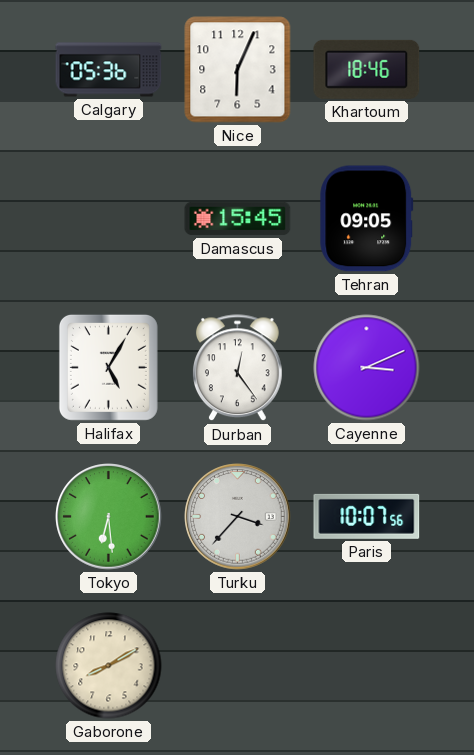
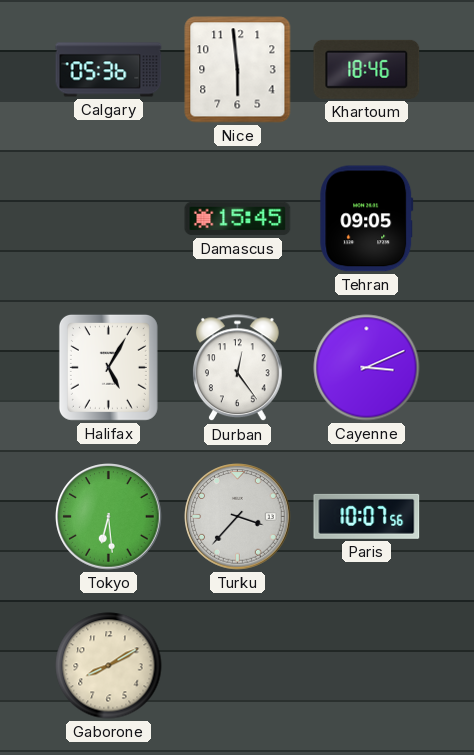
Nice: 6:04 -> 5:59 (238, 70)
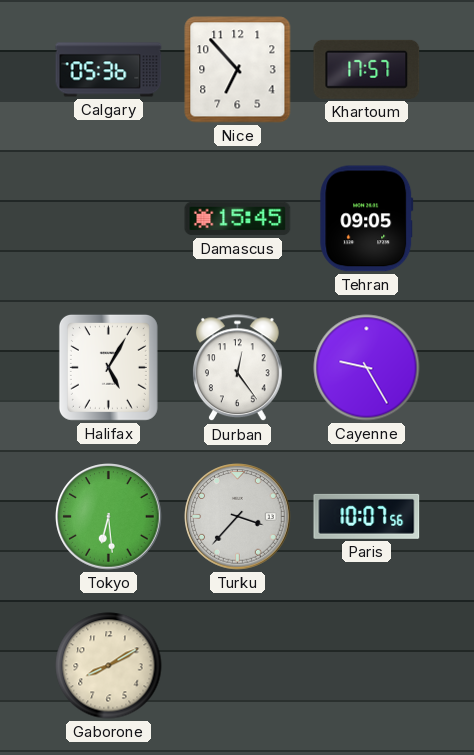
Nice: 5:59 -> 6:53 (238, 70)
Khartoum: 18:46 -> 17:57 (367, 69)
Cayenne: 3:11 -> 9:25 (367, 368)
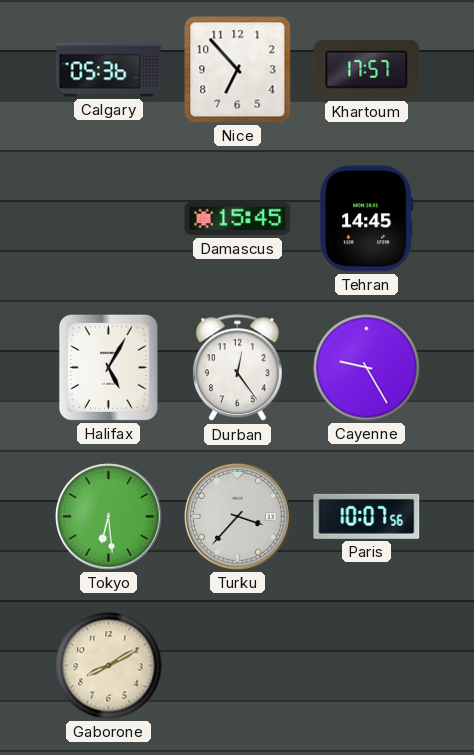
Tehran: 09:05 -> 14:45 (367, 219)
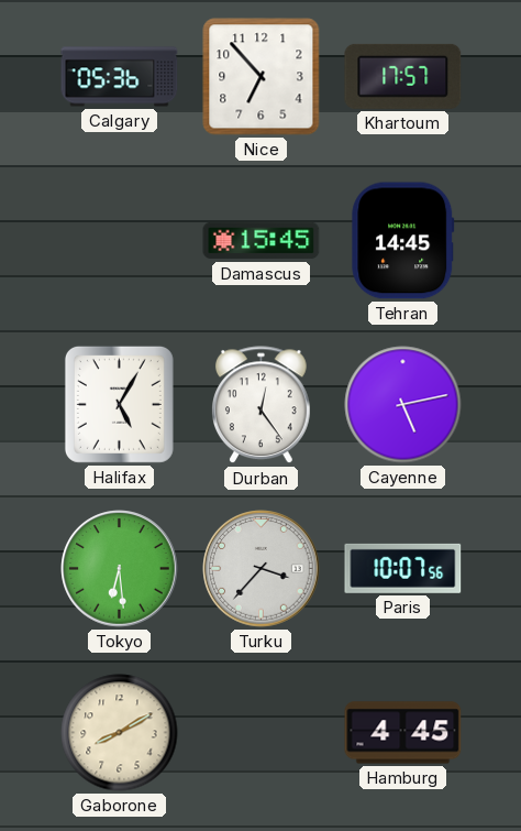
Cayenne: 9:25 -> 5:13 (403, 405)
Hamburg: none -> 4:45 (403, 733)
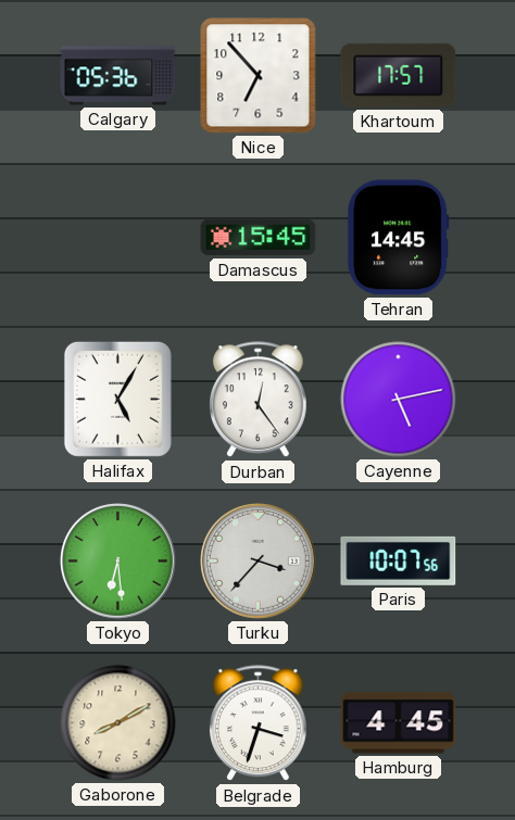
Belgrade: none -> 3:33 (259, 723)
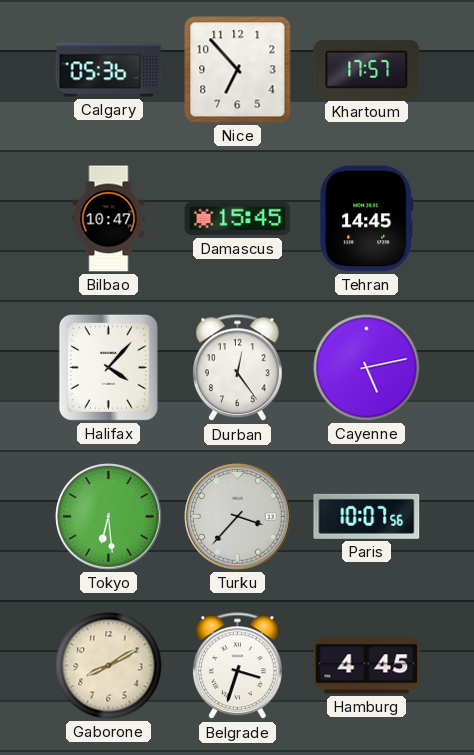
Bilbao: none -> 10:47 (109, 219)
Halifax: 5:05 -> 4:07 (108, 367)
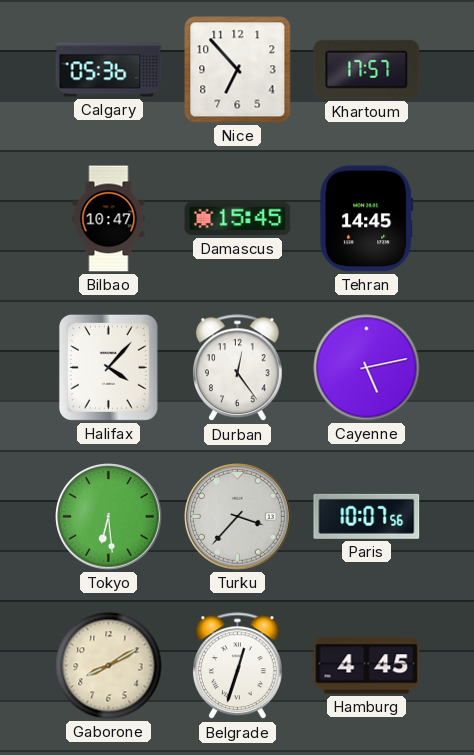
Belgrade: 3:33 -> 12:33 (238, 666)
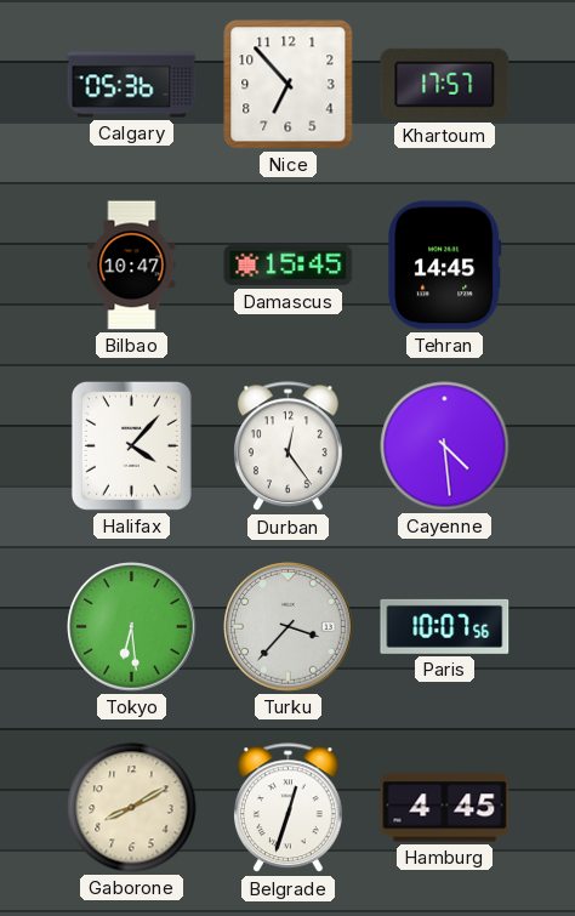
Cayenne: 5:13 -> 4:29 (445, 446)
